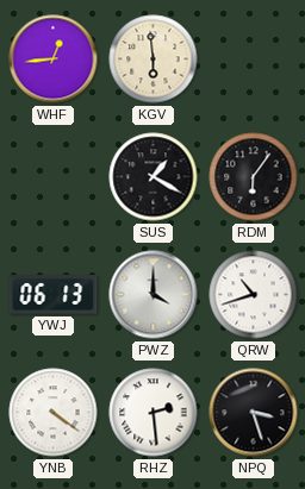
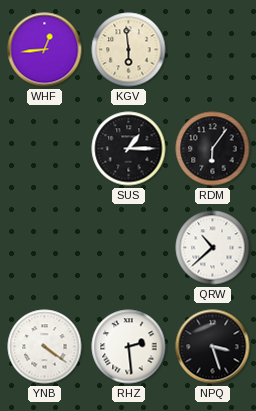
SUS: 1:20 -> 1:15 (129, 149)
YWJ: 06:13 -> none (54, 295)
PWZ: 4:00 -> none (154, 295)
QRW: 10:42 -> 10:38 (213, 248)
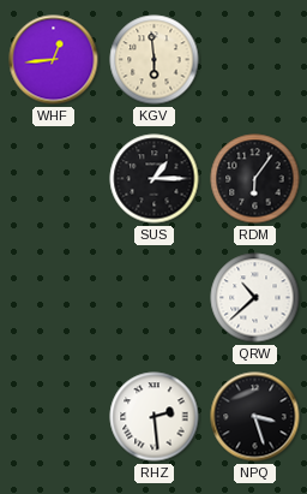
YNB: 4:21 -> none (45, 347)
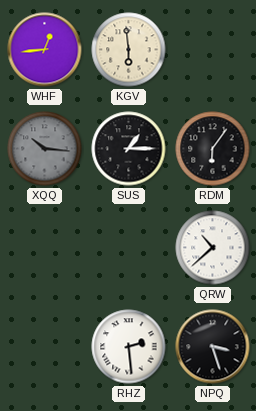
XQQ: none -> 10:16 (45, 149)
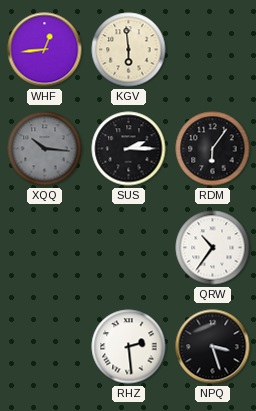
SUS: 1:15 -> 2:15 (129, 149)
QRW: 10:38 -> 10:36 (213, 248)
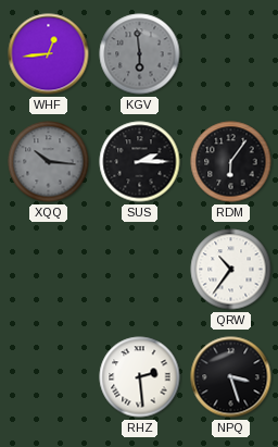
KGV dial: cream -> grey (140, 54)
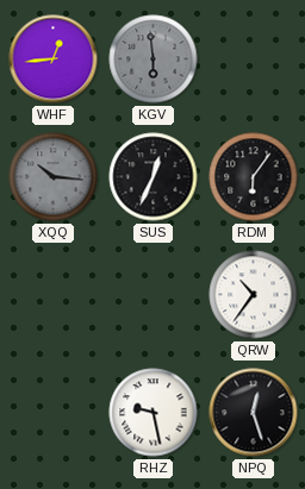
SUS: 2:15 -> 12:34 (154, 177)
RHZ: 2:29 -> 9:28 (154, 413)
NPQ: 3:27 -> 12:27 (254, 413)
